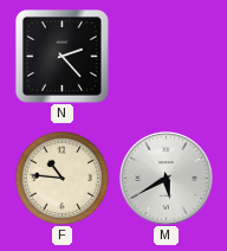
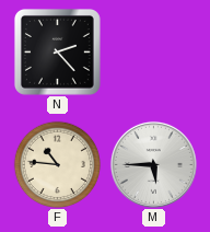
M: 5:40 -> 5:45 (153, 164)
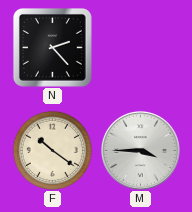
F: 10:46 -> 10:21 (52, 150)
M: 5:45 -> 3:45 (140, 150)
